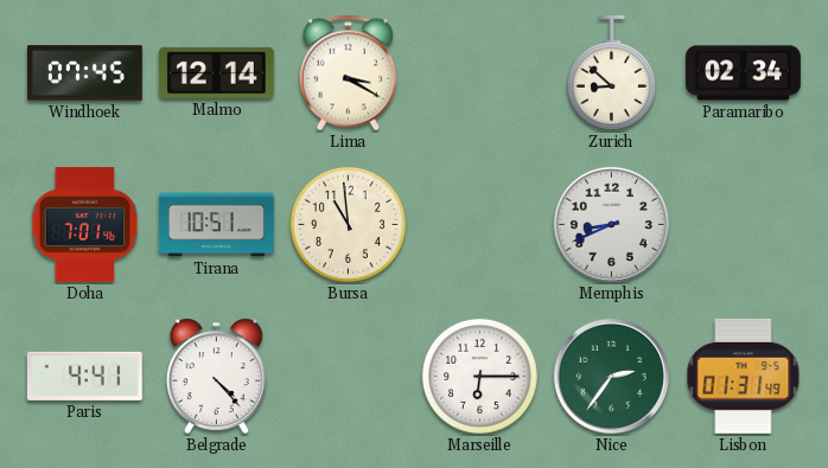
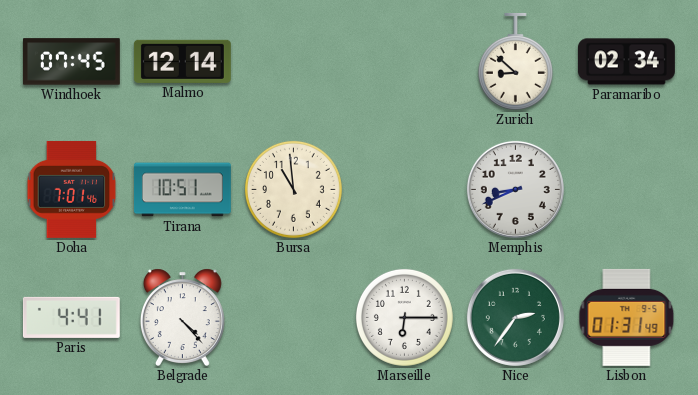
Lima: 3:20 -> none (348, 73)
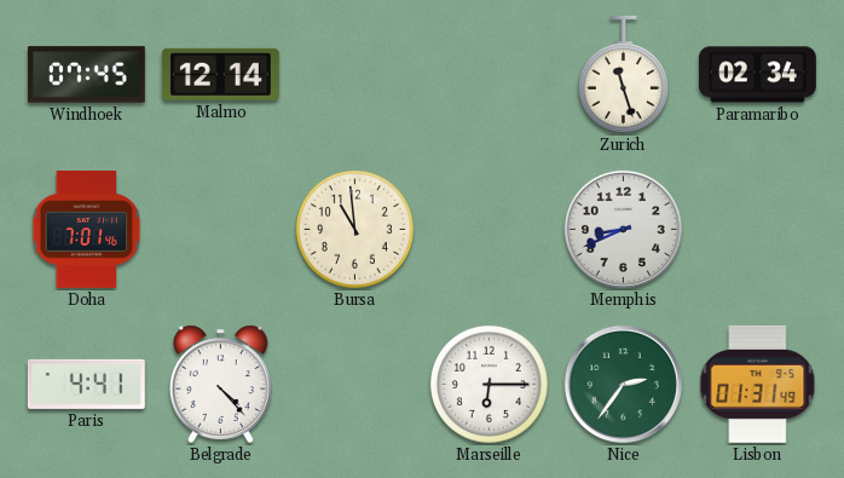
Zurich: 8:52 -> 11:27 (623, 74)
Tirana: 10:51 -> none (182, 190)
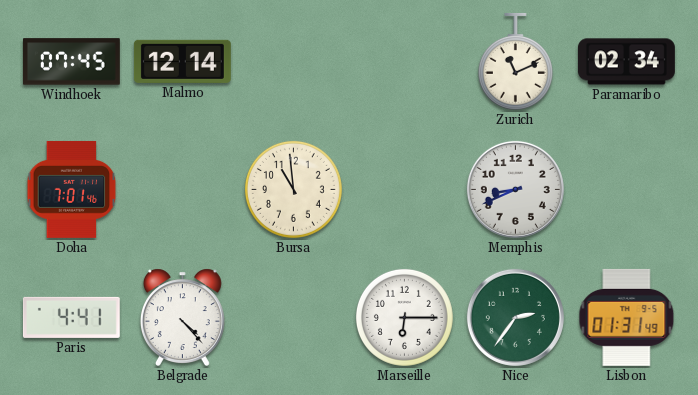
Zurich: 11:27 -> 11:11 (515, 61)
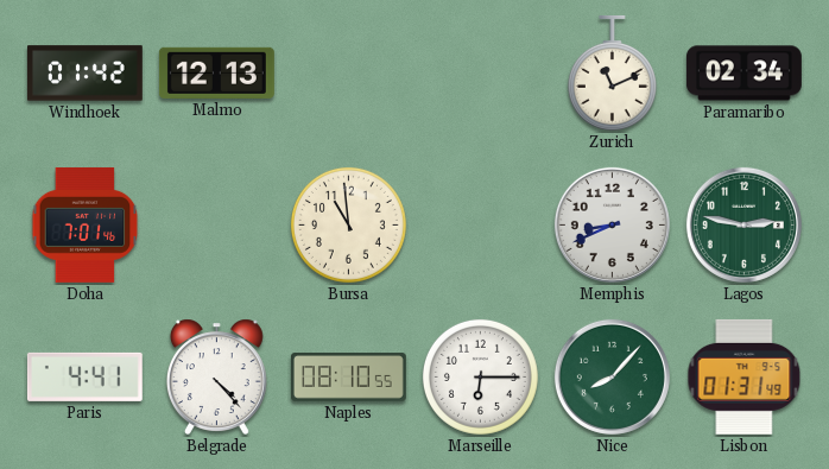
Windhoek: 07:45 -> 01:42 (84, 74)
Malmo: 12:14 -> 12:13 (216, 72)
Lagos: none -> 2:47 (743, 224)
Naples: none -> 08:10 (348, 378)
Nice: 2:36 -> 8:07 (612, 376)
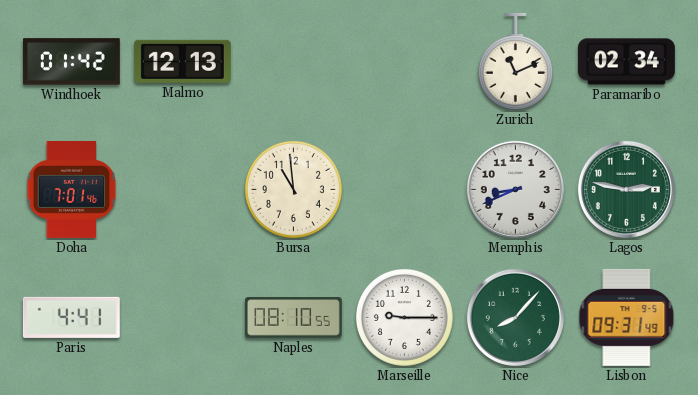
Belgrade: 4:23 -> none (216, 376)
Marseille: 6:15 -> 9:15 (404, 317)
Lisbon: 01:31 -> 09:31 (627, 317)
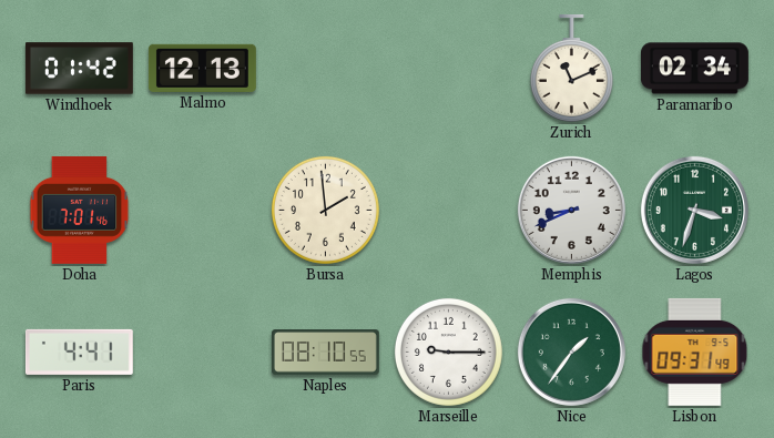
Bursa: 10:59 -> 1:59 (325, 210)
Lagos: 2:47 -> 3:33 (694, 210)
Nice: 8:07 -> 1:36 (571, 352)
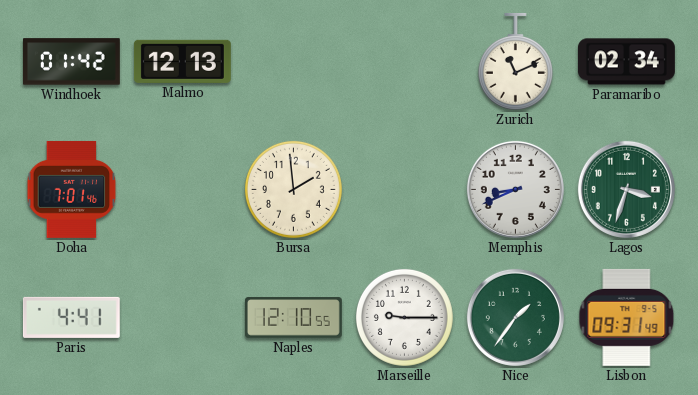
Naples: 08:10 -> 12:10 (293, 318)
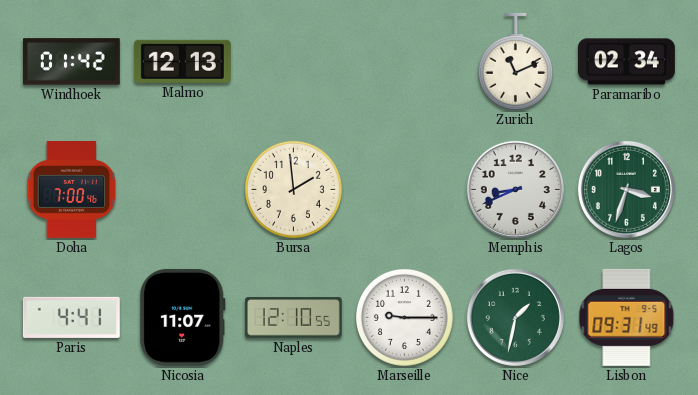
Doha: 7:01 -> 7:00 (72, 189)
Nicosia: none -> 11:07 (183, 317)
Nice: 1:36 -> 1:32 (515, 317)
